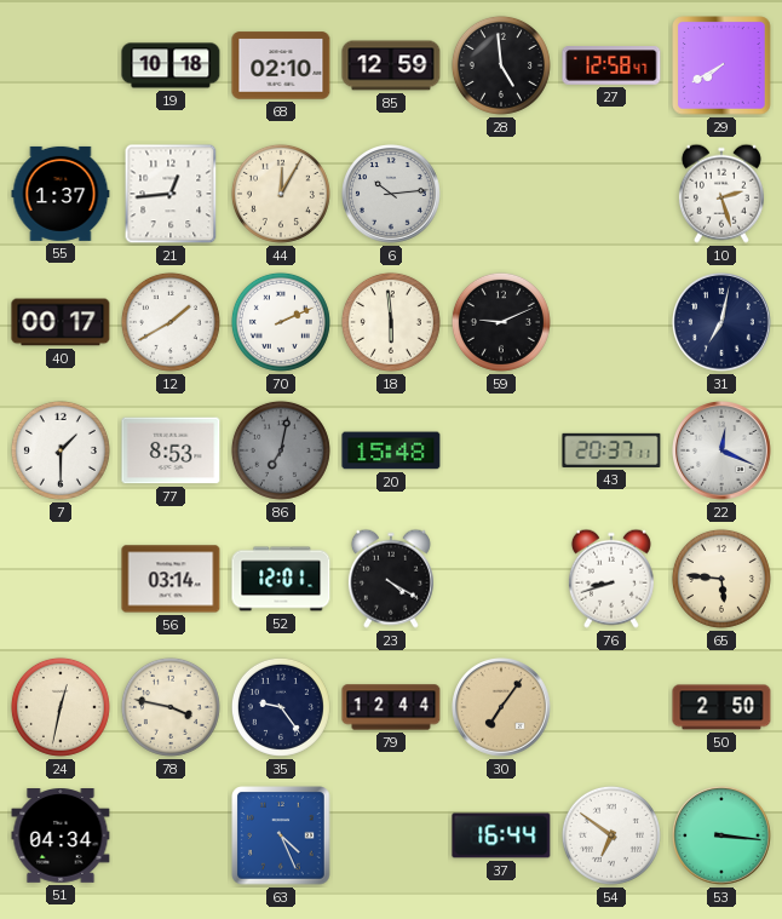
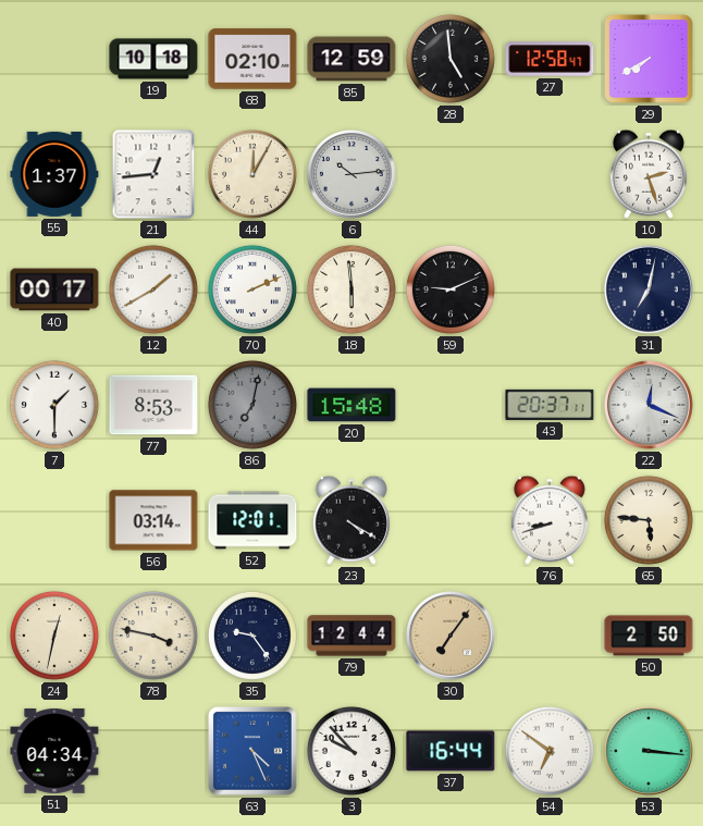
3: none -> 9:53 (351, 751)
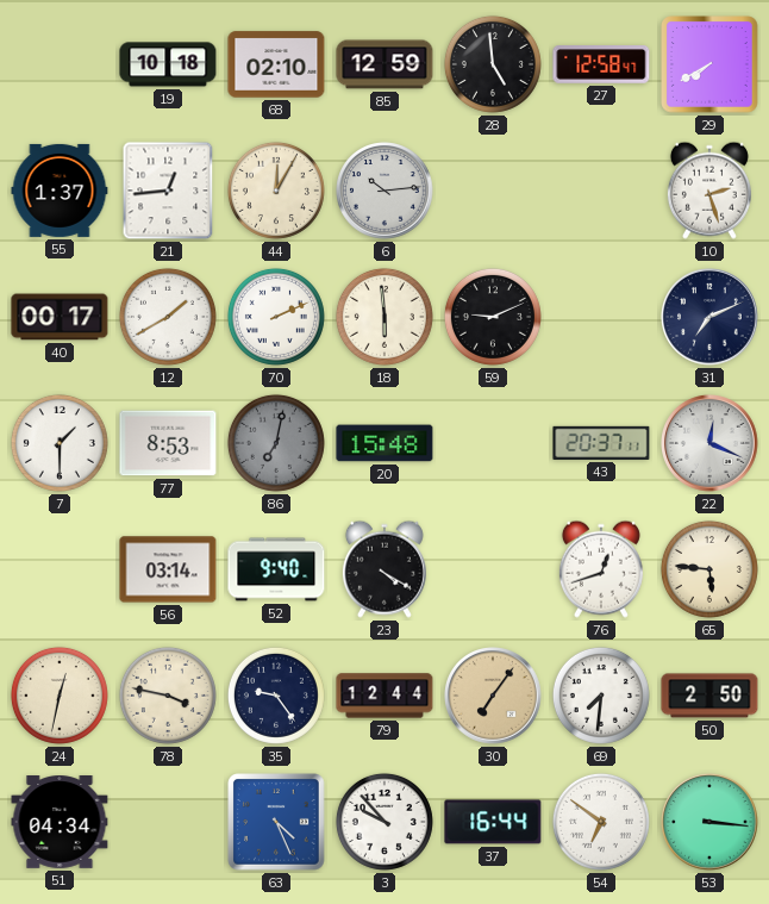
31: 7:02 -> 7:11 (711, 318)
52: 12:01 -> 9:40 (276, 569)
76: 8:42 -> 12:42 (601, 569)
69: none -> 7:31 (601, 696)
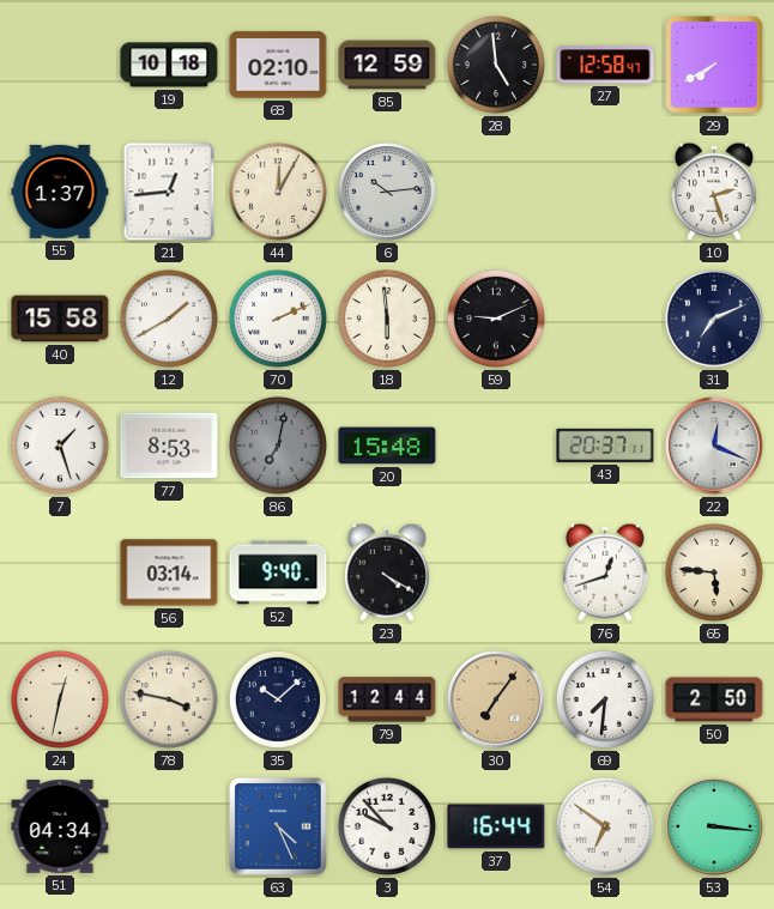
40: 00:17 -> 15:58 (60, 319)
7: 1:30 -> 1:27 (60, 446)
35: 9:24 -> 10:08 (278, 699)
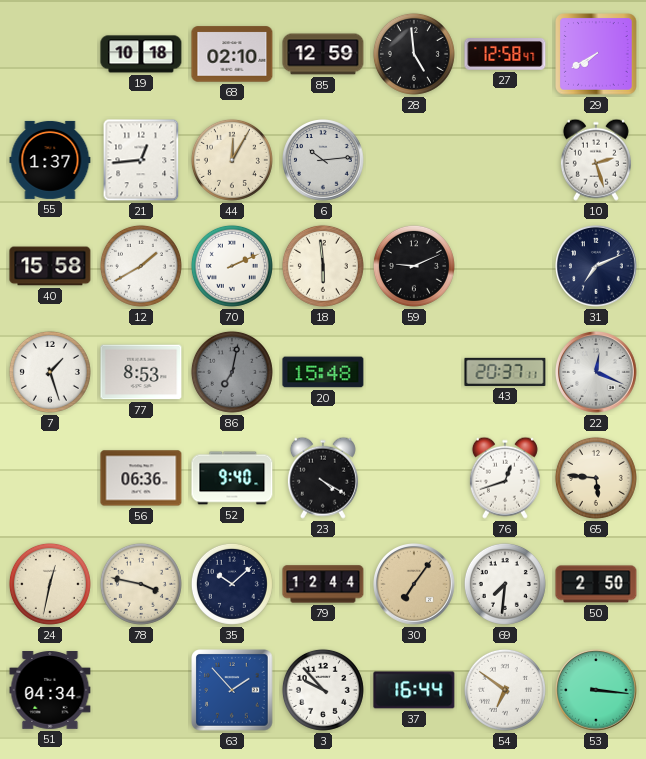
56: 03:14 -> 06:36 (141, 478)
63: 4:26 -> 1:53 (232, 690)
